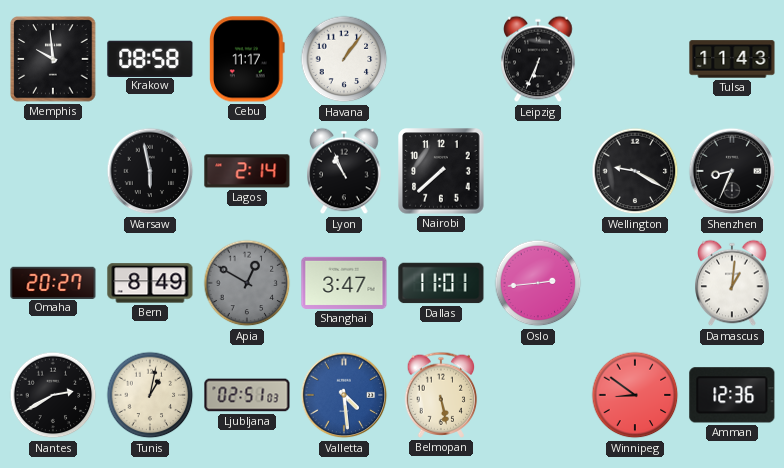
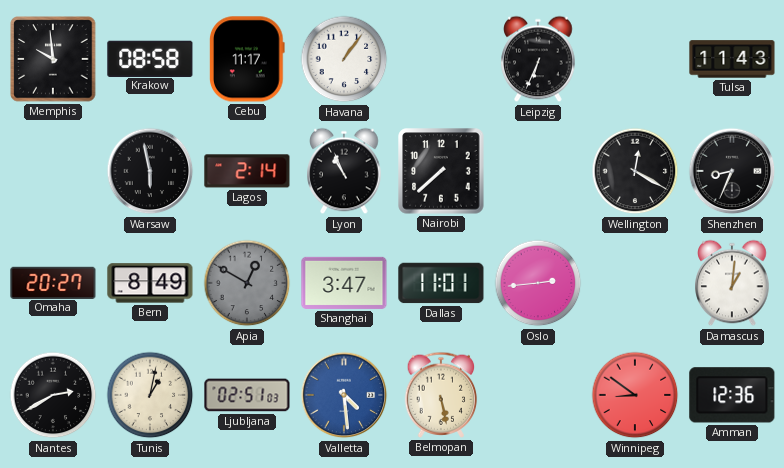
Wellington: 9:20 -> 12:20 (635, 171)
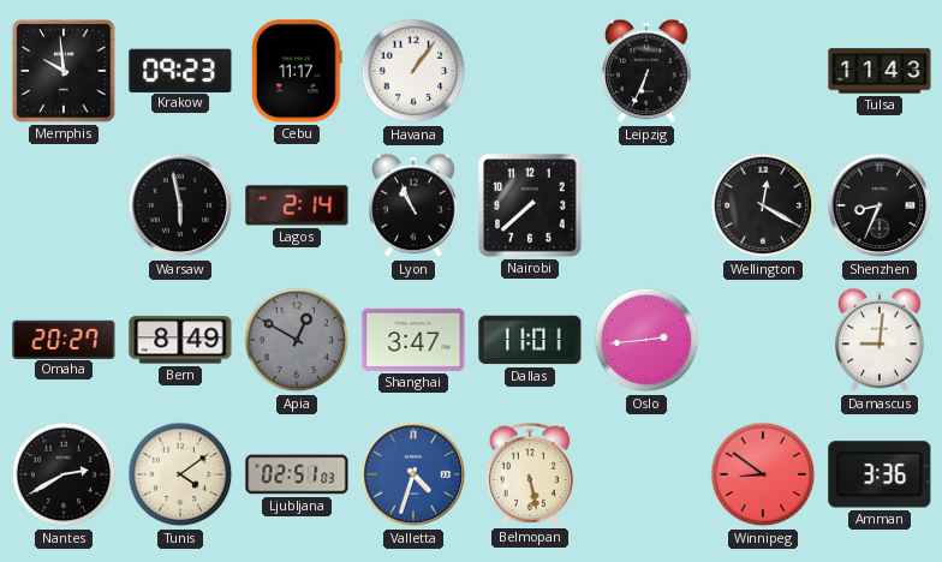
Krakow: 08:58 -> 09:23 (180, 70)
Damascus: 1:01 -> 9:01 (880, 340)
Tunis: 1:02 -> 4:09 (180, 474)
Valletta: 4:29 -> 4:33 (413, 474)
Amman: 12:36 -> 3:36 (880, 474)
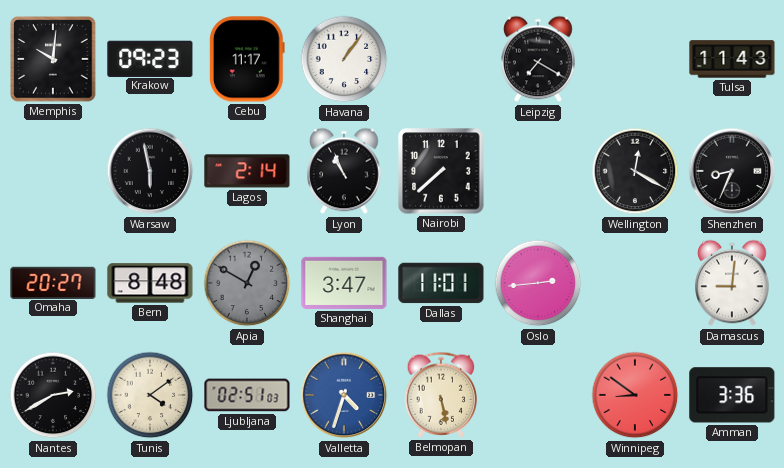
Memphis: 9:59 -> 10:01 (53, 59)
Leipzig: 6:34 -> 7:20 (538, 59)
Bern: 8:49 -> 8:48 (150, 283)
